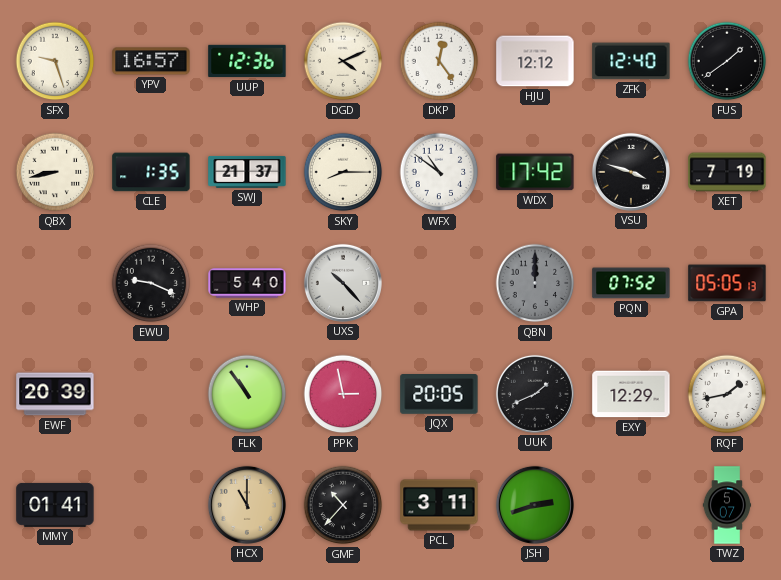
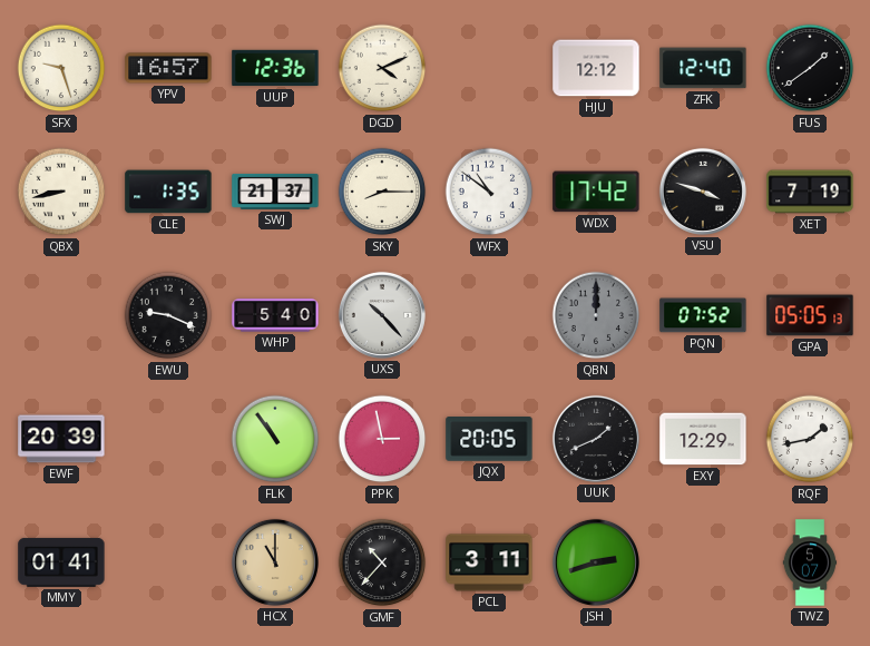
DKP: 12:24 -> none (439, 61)
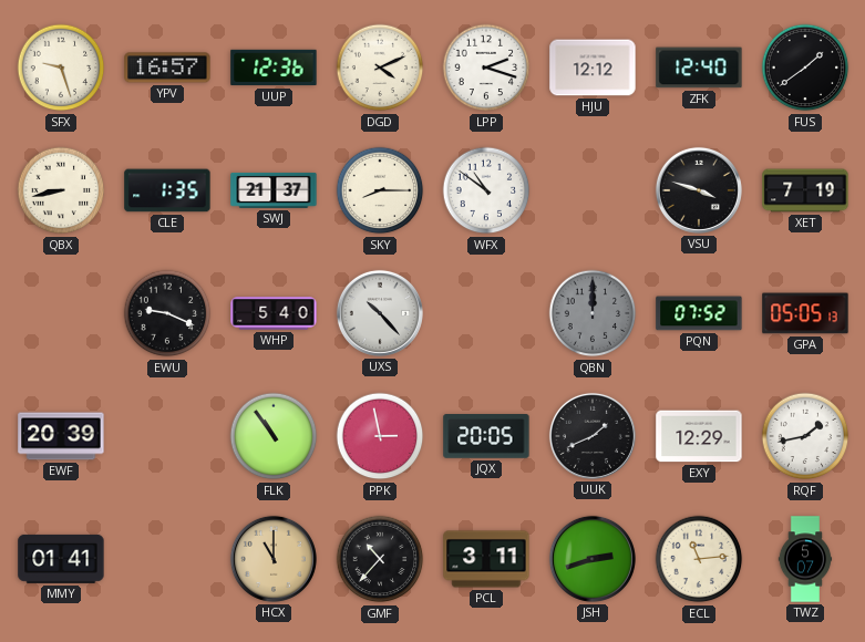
LPP: none -> 2:18 (486, 68)
WDX: 17:42 -> none (596, 192)
ECL: none -> 11:14 (699, 559)
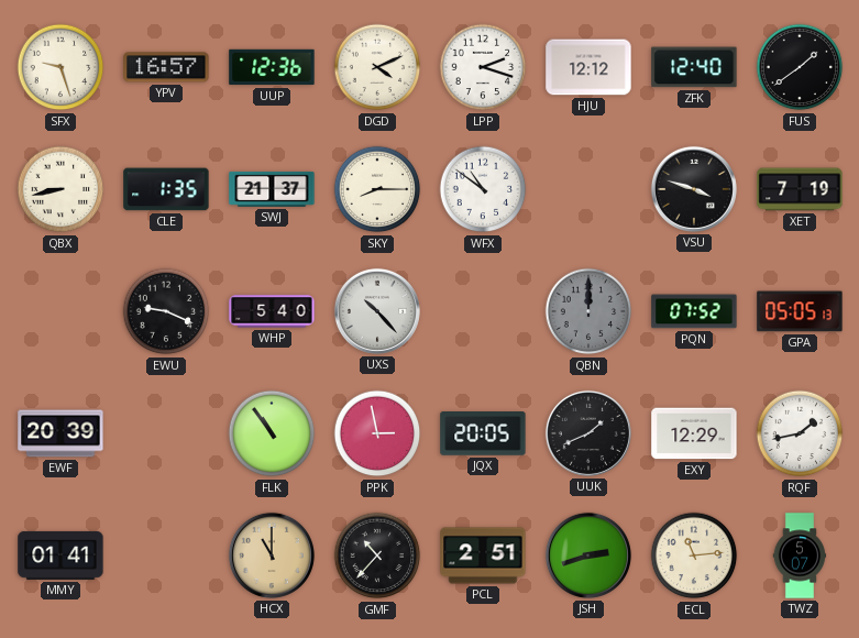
PCL: 3:11 -> 2:51 (483, 555)
